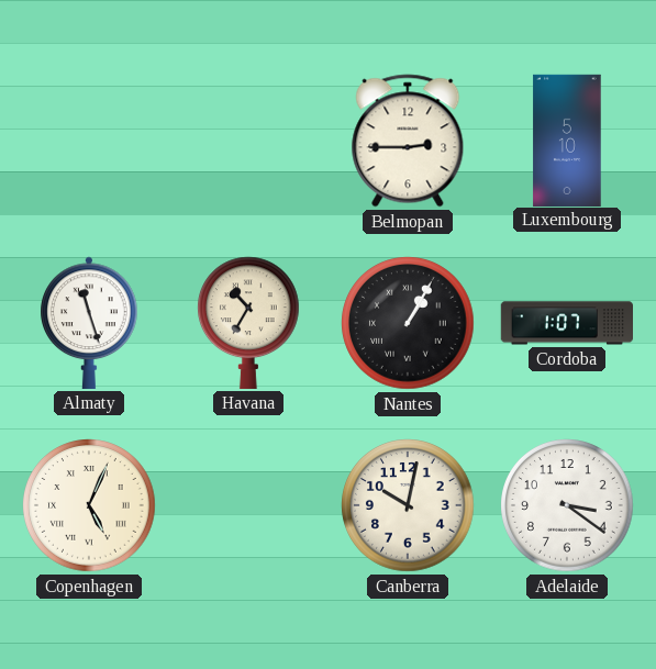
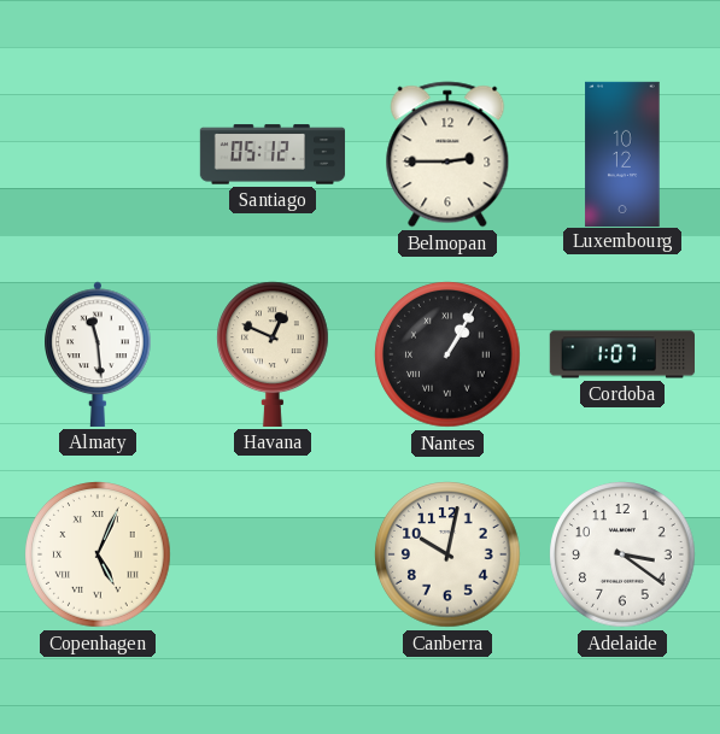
Santiago: none -> 05:12 (273, 154)
Luxembourg: 5:10 -> 10:12 (622, 153)
Almaty: 11:27 -> 11:29 (98, 354)
Havana: 10:35 -> 12:49 (274, 354)
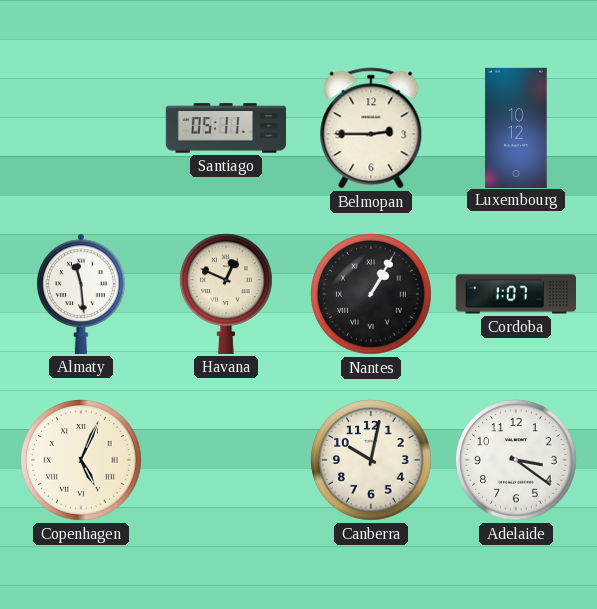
Santiago: 05:12 -> 05:11 (226, 128)
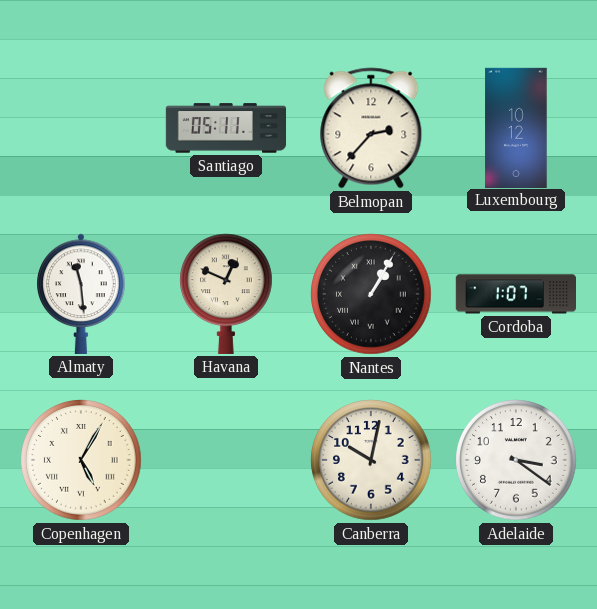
Belmopan: 2:45 -> 2:37 (371, 128)
Copenhagen: 5:04 -> 5:05 (81, 460)
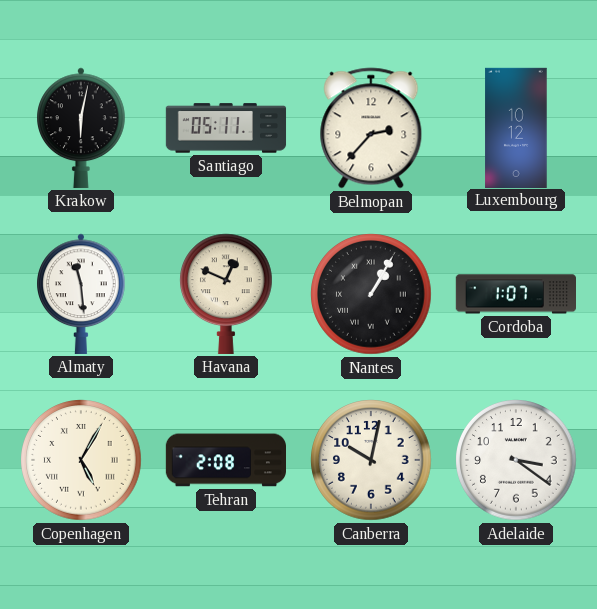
Krakow: none -> 6:02 (81, 128)
Tehran: none -> 2:08 (225, 460)
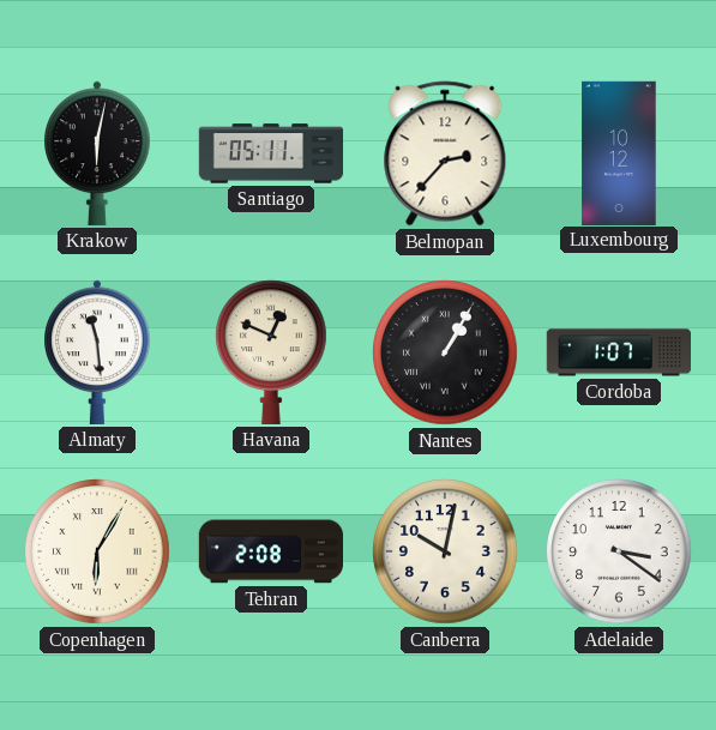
Copenhagen: 5:05 -> 6:05 (97, 551)
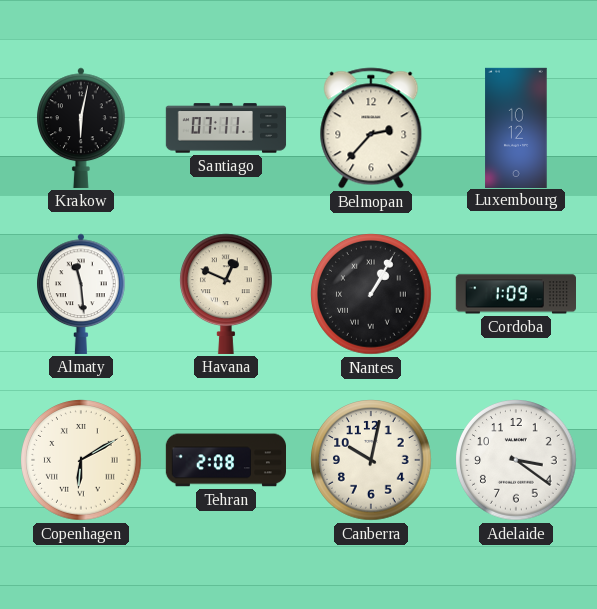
Santiago: 05:11 -> 07:11 (226, 128)
Cordoba: 1:07 -> 1:09 (515, 294)
Copenhagen: 6:05 -> 6:10 (81, 460)
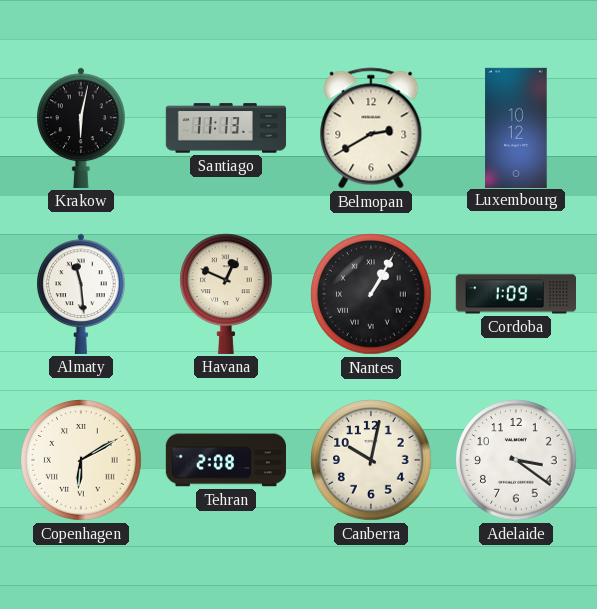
Santiago: 07:11 -> 11:13 (226, 128)
Belmopan: 2:37 -> 2:40 (371, 128)
